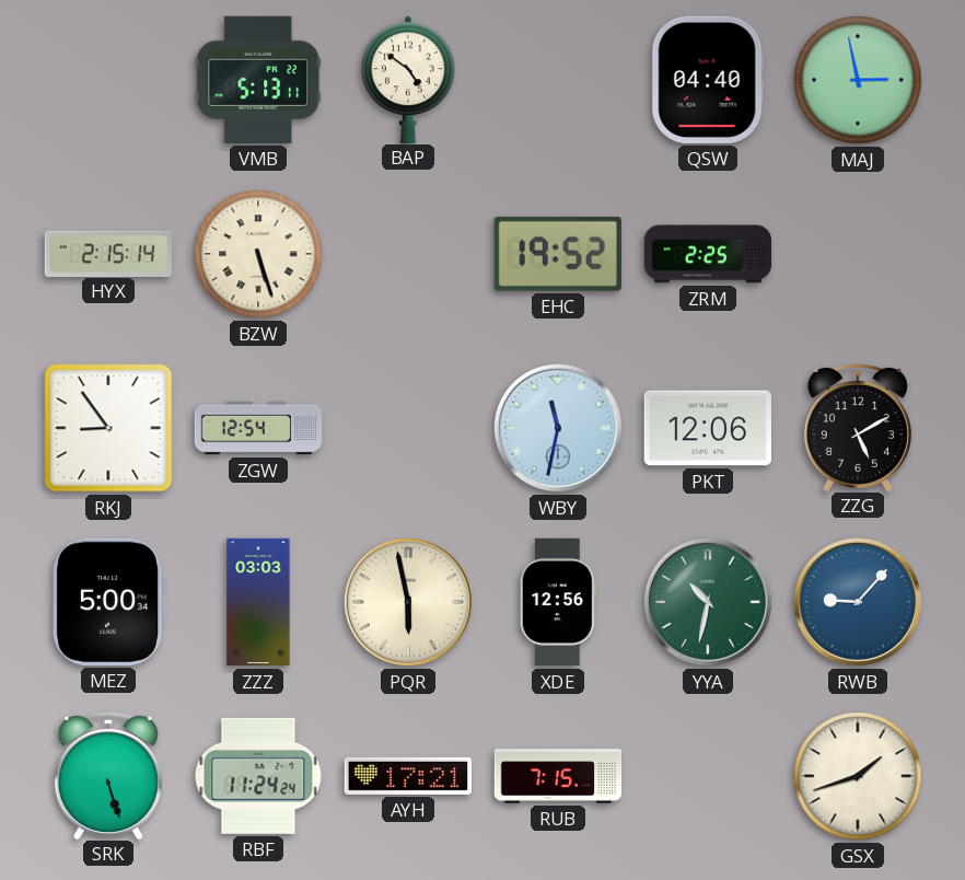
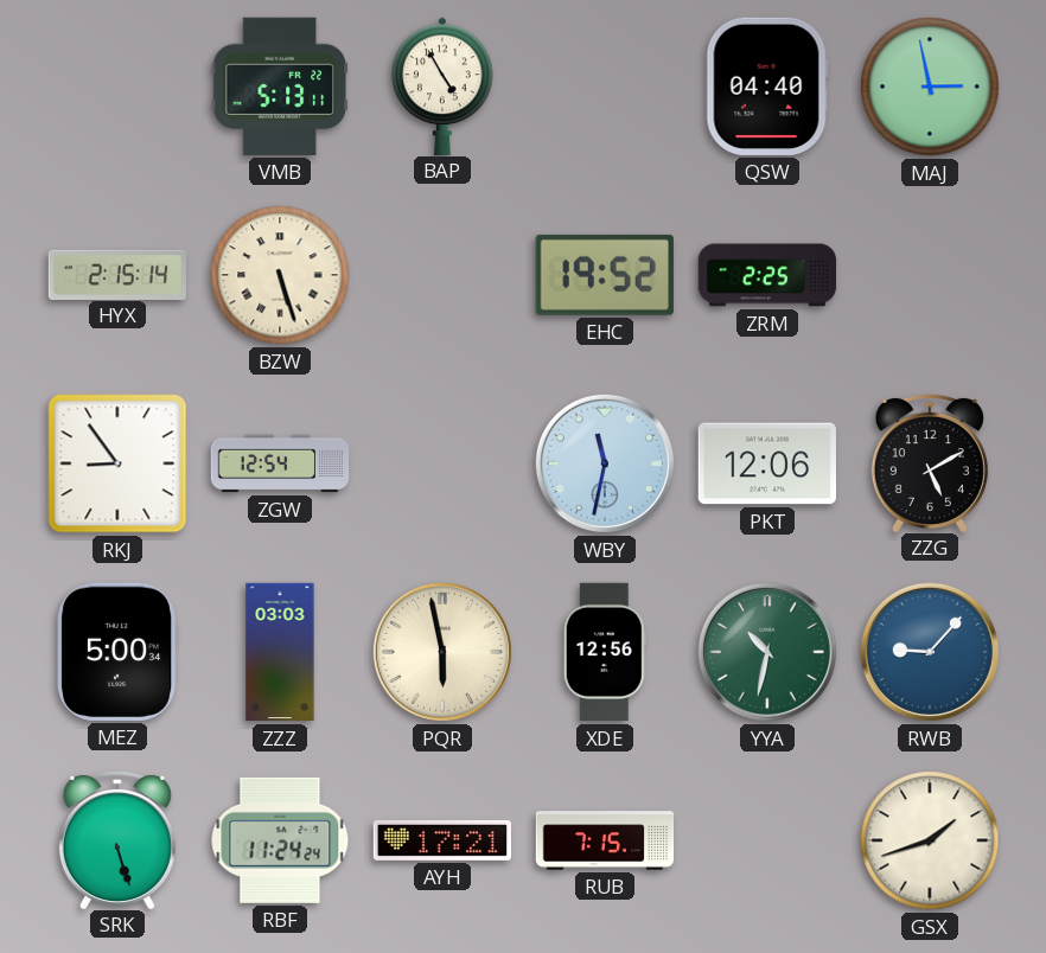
BAP: 4:51 -> 4:55 (442, 85)
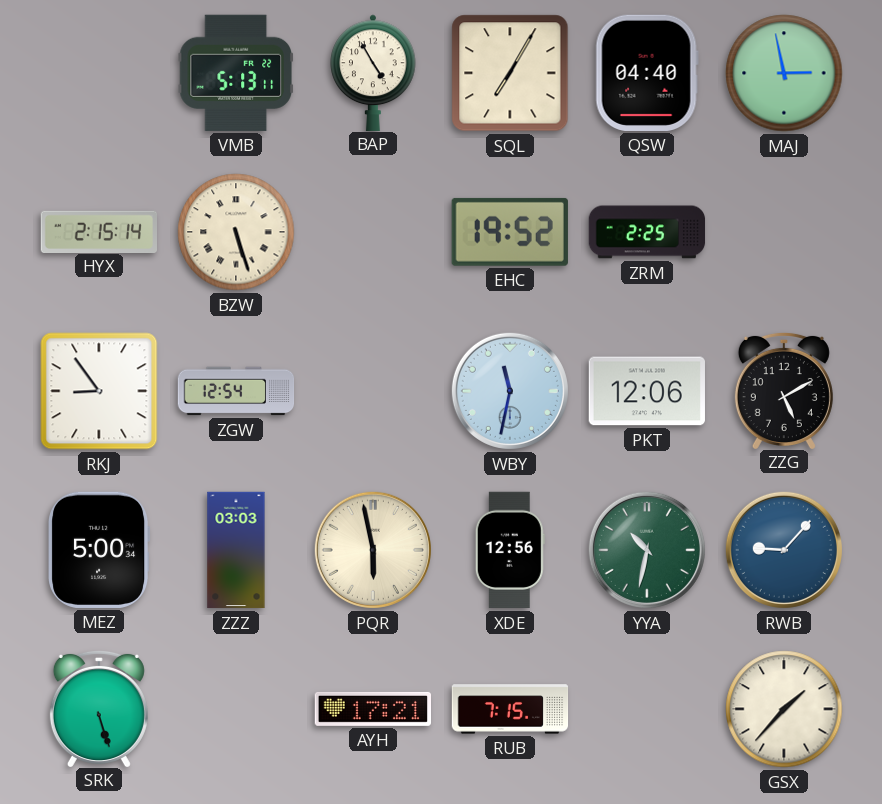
SQL: none -> 7:05 (510, 73)
RBF: 11:24 -> none (280, 840)
GSX: 1:42 -> 1:37 (784, 709)
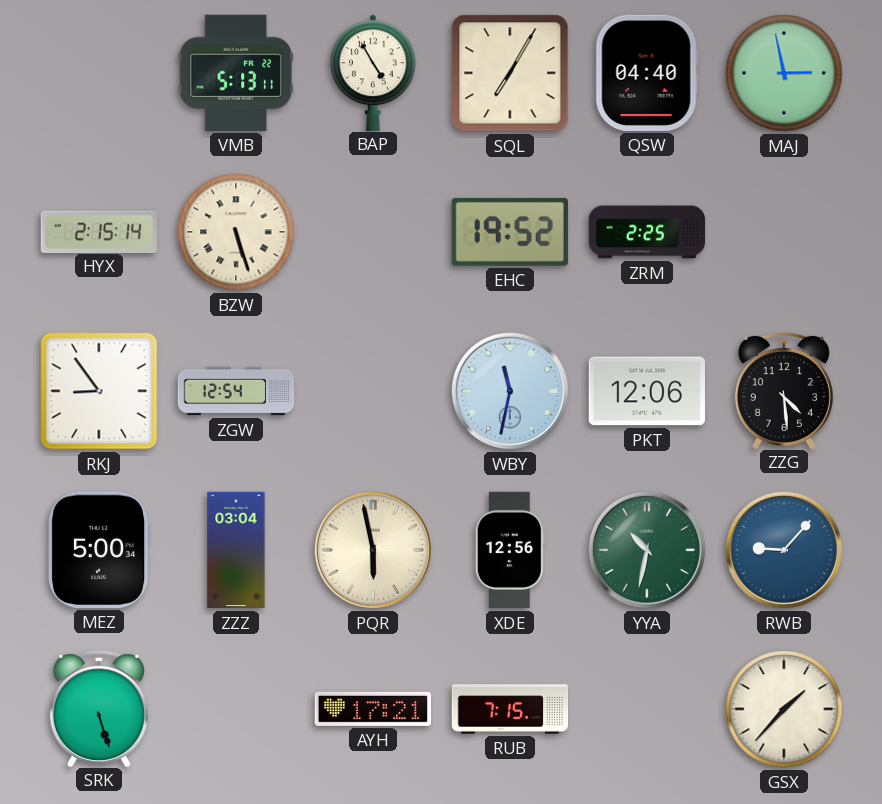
ZZG: 5:10 -> 4:29 (784, 390)
ZZZ: 03:03 -> 03:04 (236, 550)
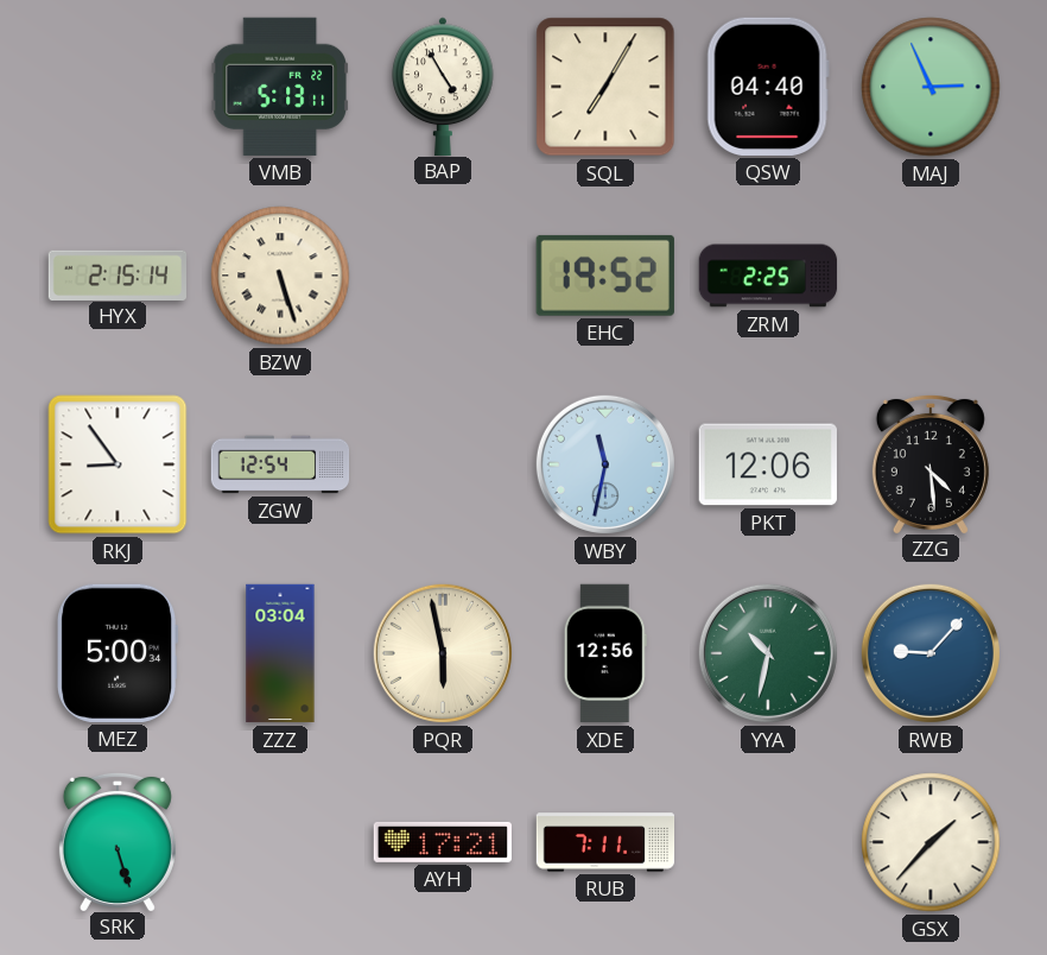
MAJ: 2:58 -> 2:56 (931, 87)
RUB: 7:15 -> 7:11 (605, 842)
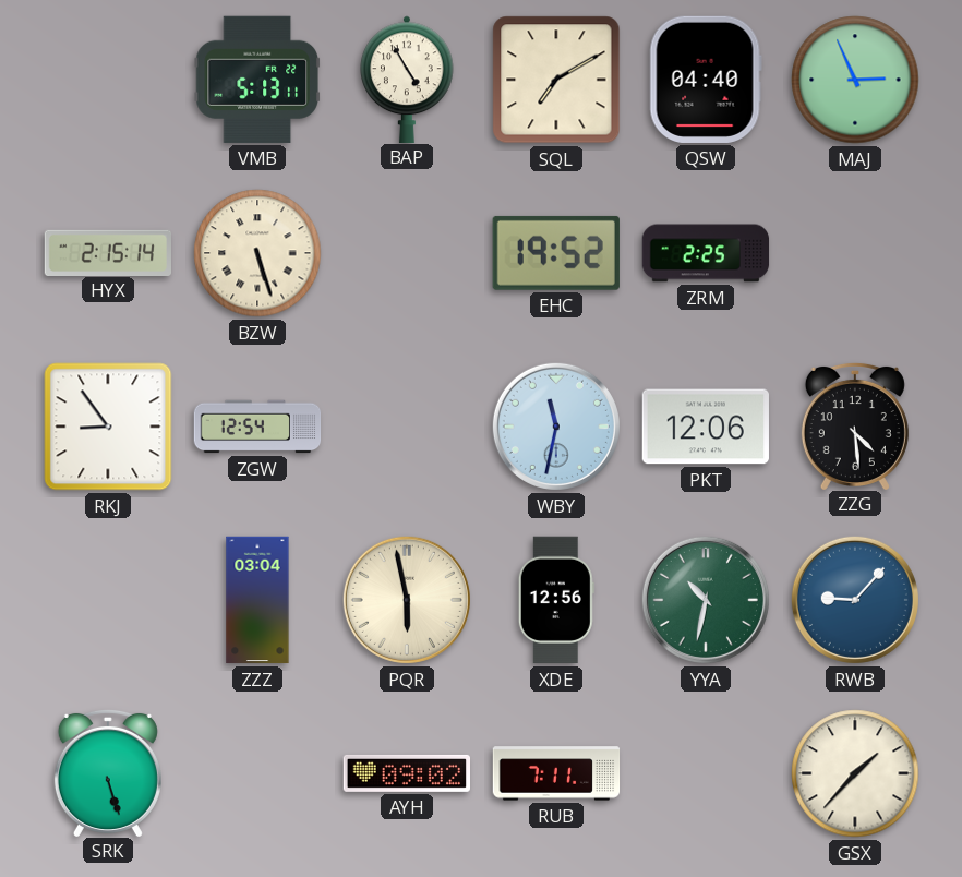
SQL: 7:05 -> 7:10 (556, 80)
MEZ: 5:00 -> none (118, 653)
AYH: 17:21 -> 09:02 (406, 773)
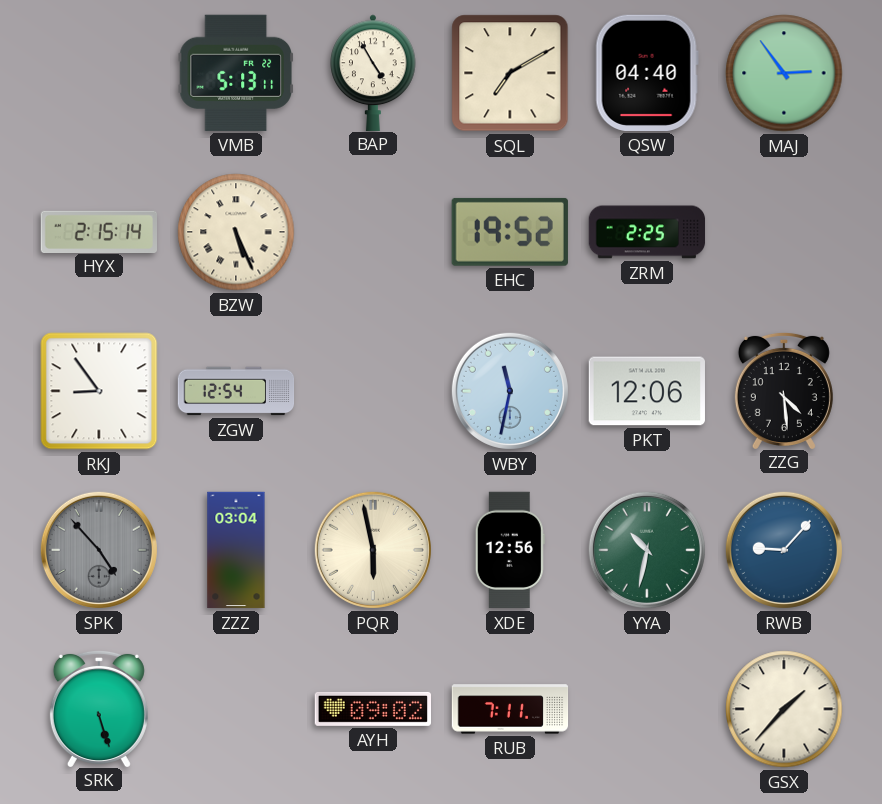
MAJ: 2:56 -> 2:54 (784, 73)
BZW: 5:27 -> 5:26 (236, 232)
SPK: none -> 4:53 (99, 550)
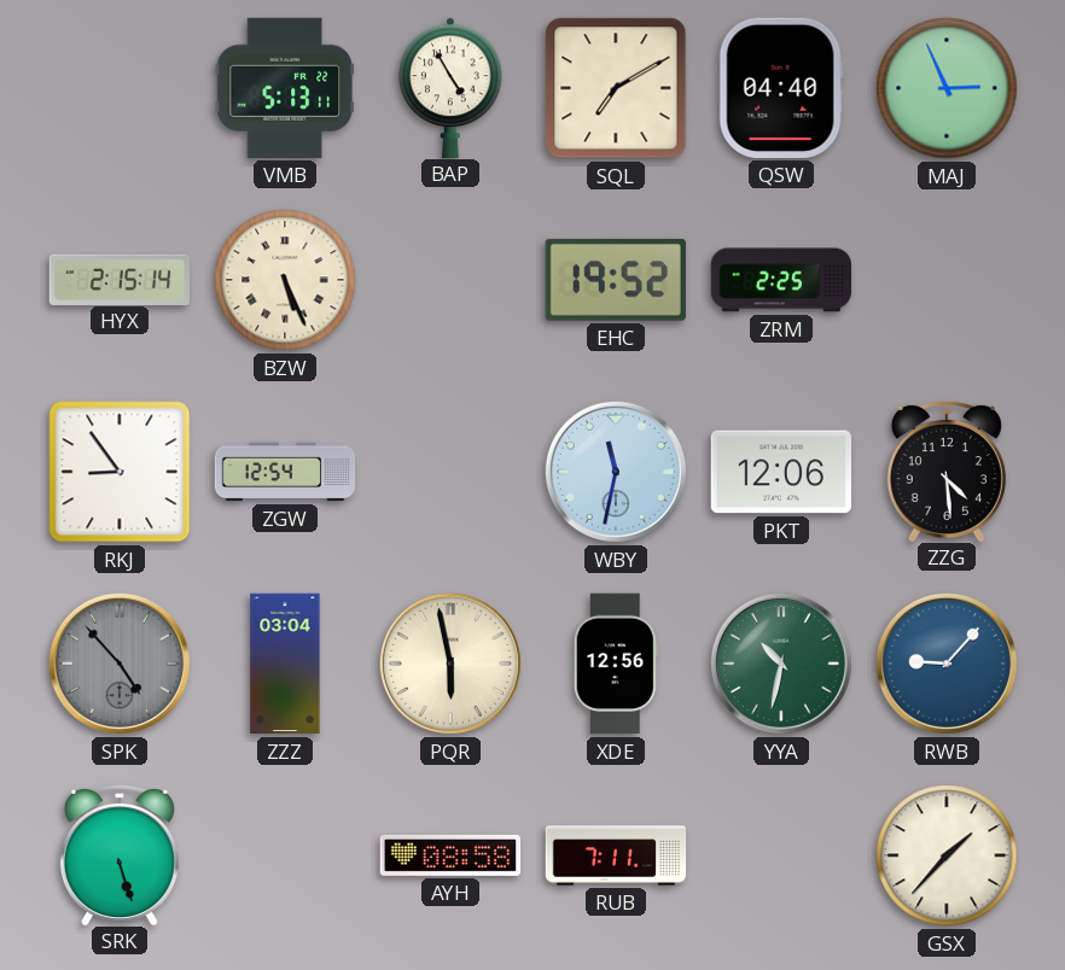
MAJ: 2:54 -> 2:56 (947, 88)
AYH: 09:02 -> 08:58 (449, 855)
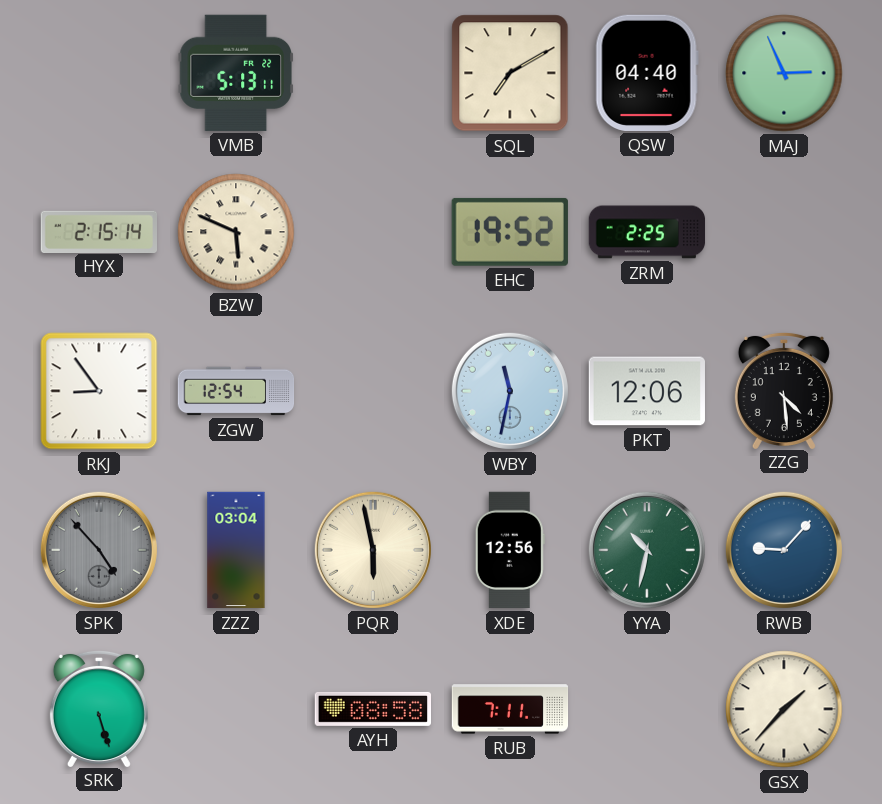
BAP: 4:55 -> none (450, 87)
BZW: 5:26 -> 5:49 (236, 232)
